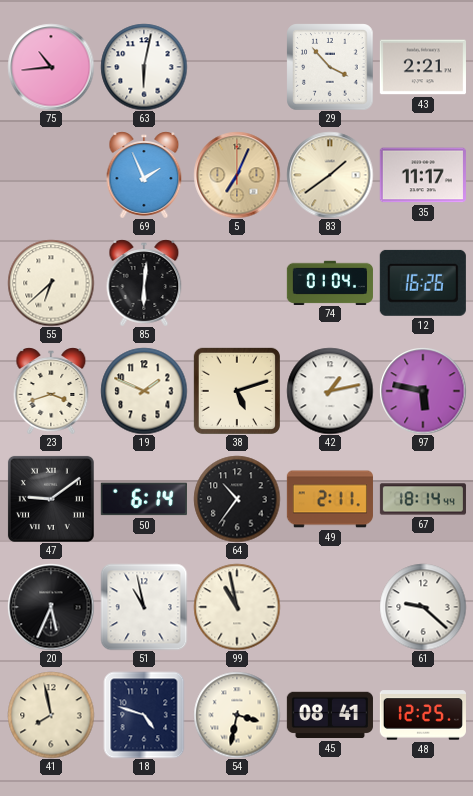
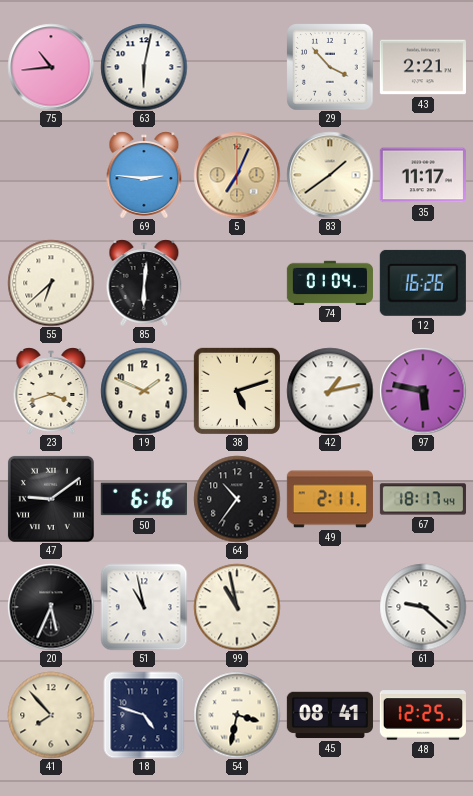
69: 1:56 -> 2:46 (144, 175)
50: 6:14 -> 6:16 (144, 499)
67: 18:14 -> 18:17 (423, 499)
41: 7:58 -> 7:53 (51, 715)
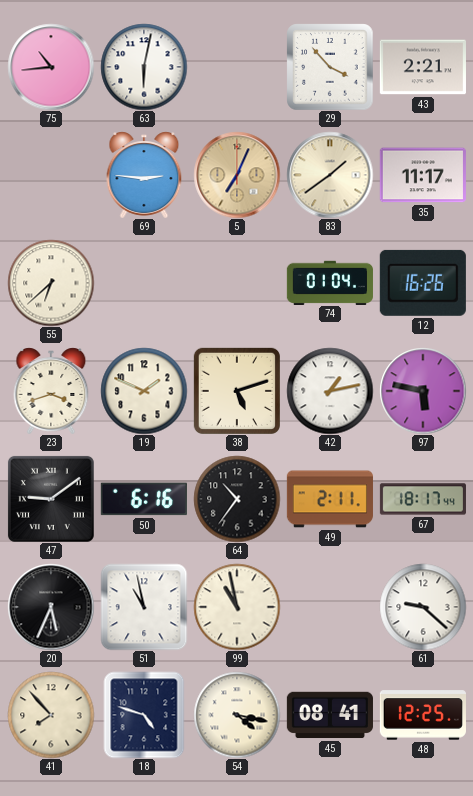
85: 6:01 -> none (144, 283)
54: 3:32 -> 4:17 (237, 715)
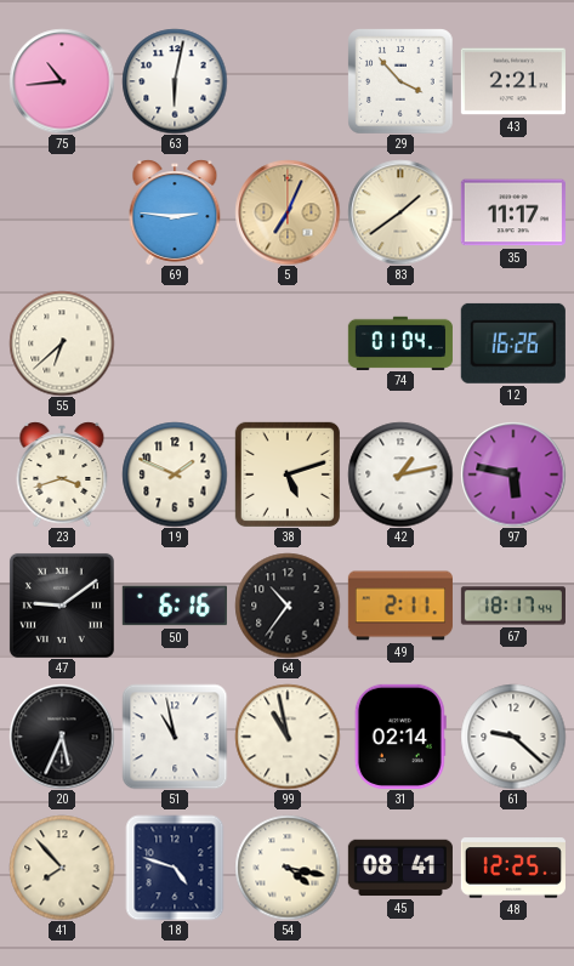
31: none -> 02:14 (400, 737)
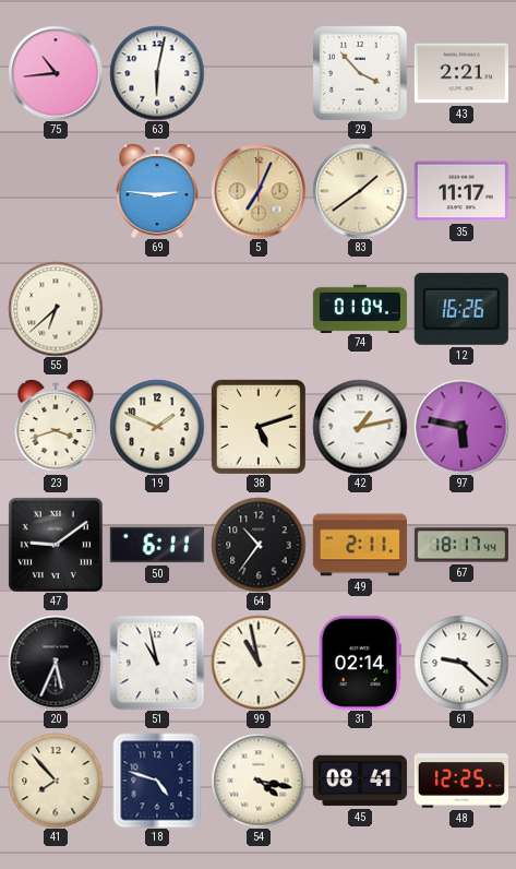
50: 6:16 -> 6:11 (157, 545)
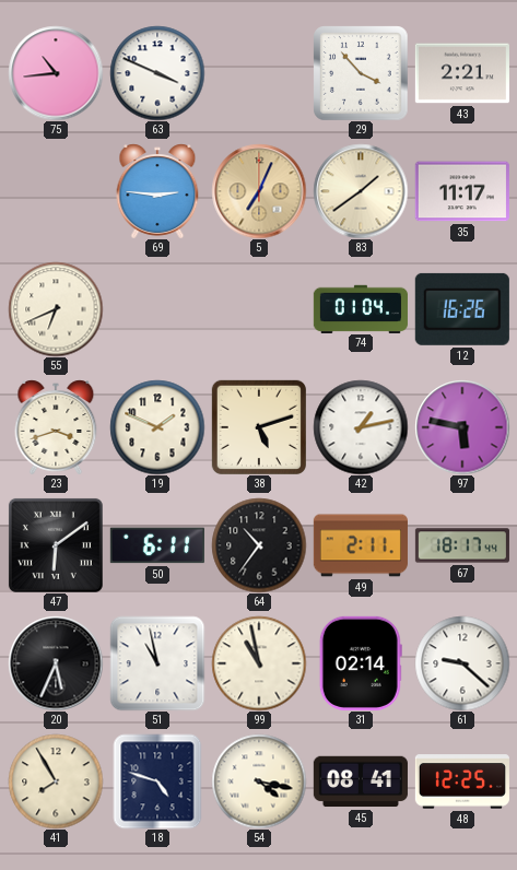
63: 6:02 -> 3:49 (157, 73)
55: 6:38 -> 6:41 (56, 309)
47: 9:09 -> 6:09 (56, 545)
41: 7:53 -> 7:55 (56, 781)
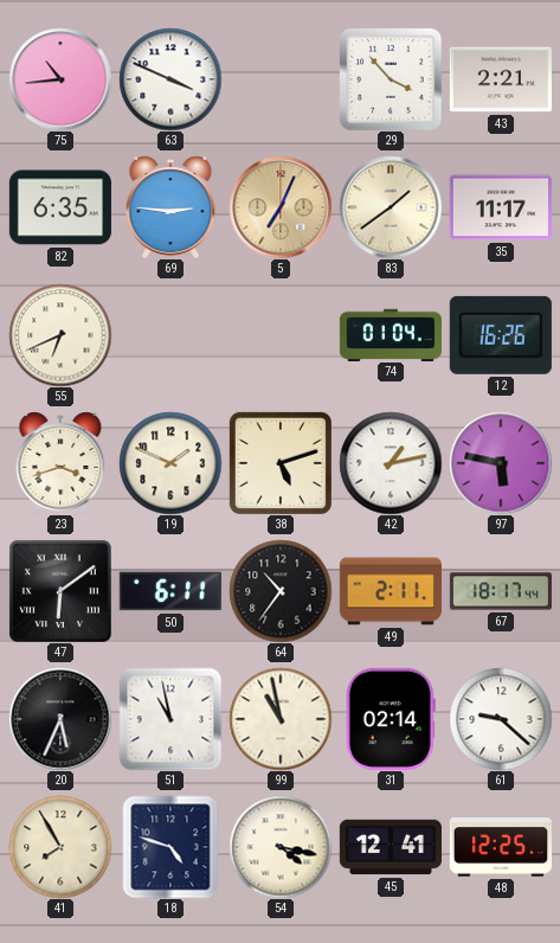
82: none -> 6:35 (60, 207)
45: 08:41 -> 12:41 (391, 847)
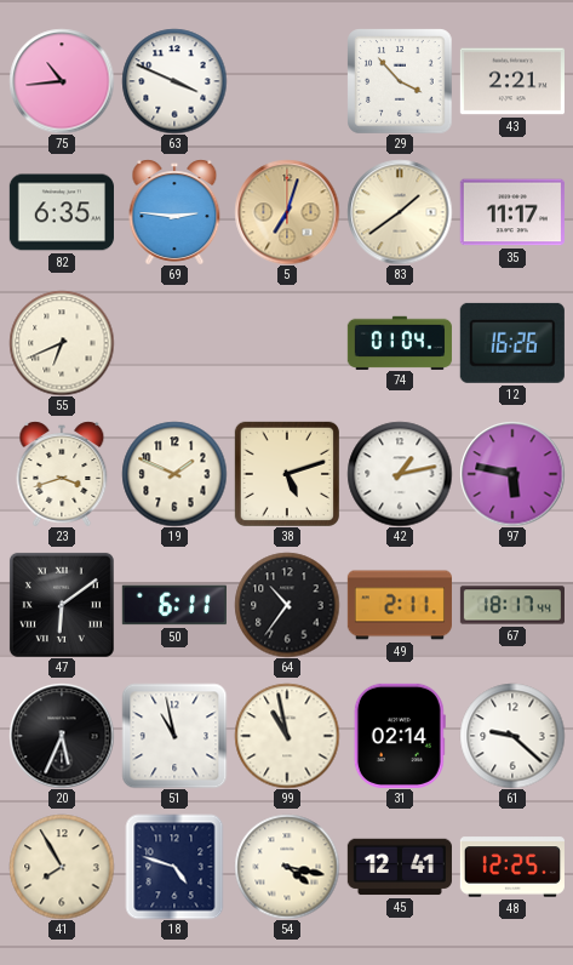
5: 7:04 -> 7:03 (287, 212)
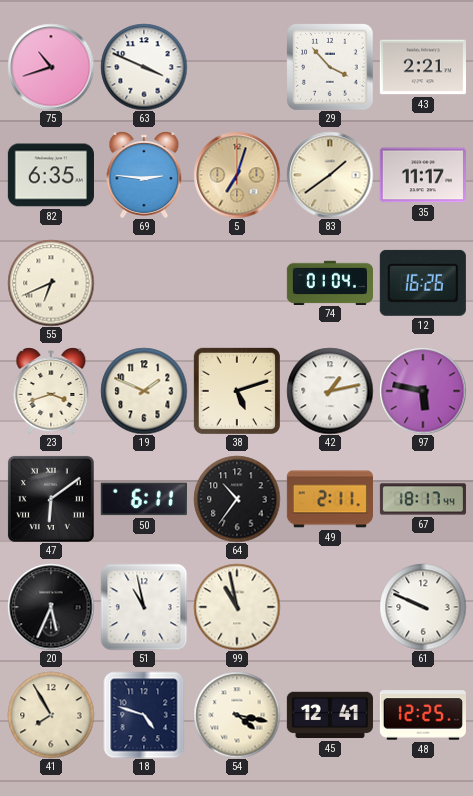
75: 10:44 -> 10:42 (51, 67)
31: 02:14 -> none (400, 736)
61: 9:22 -> 9:49 (423, 607)
